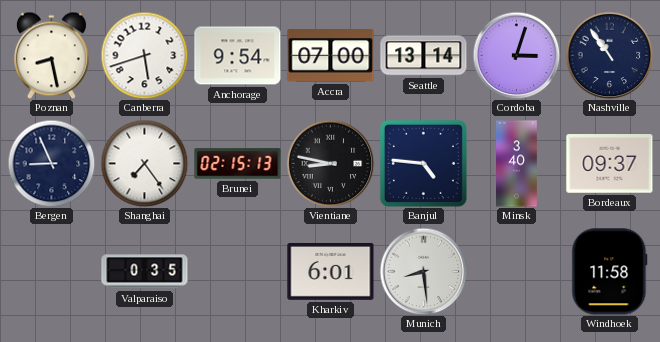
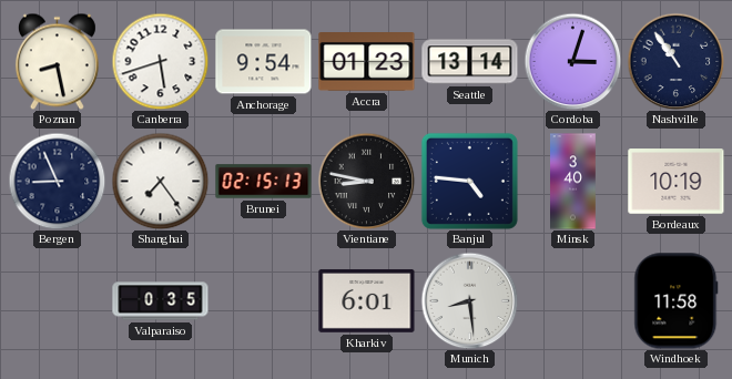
Accra: 07:00 -> 01:23 (367, 62)
Bordeaux: 09:37 -> 10:19 (677, 182)
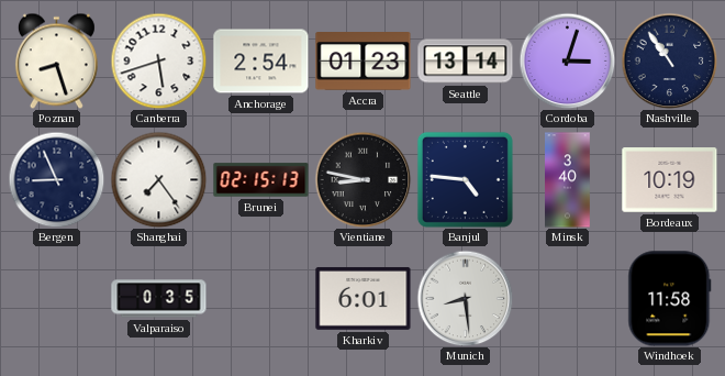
Poznan: 8:28 -> 8:27 (56, 60)
Anchorage: 9:54 -> 2:54 (261, 62)
